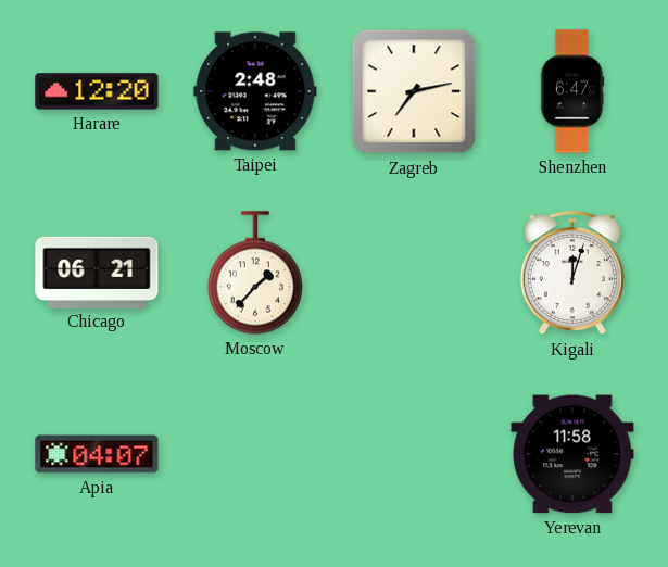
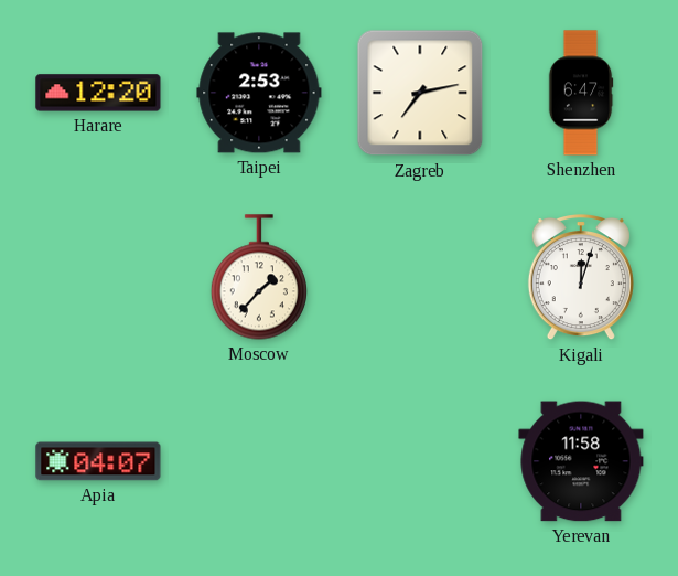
Taipei: 2:48 -> 2:53 (259, 93)
Chicago: 06:21 -> none (97, 272)
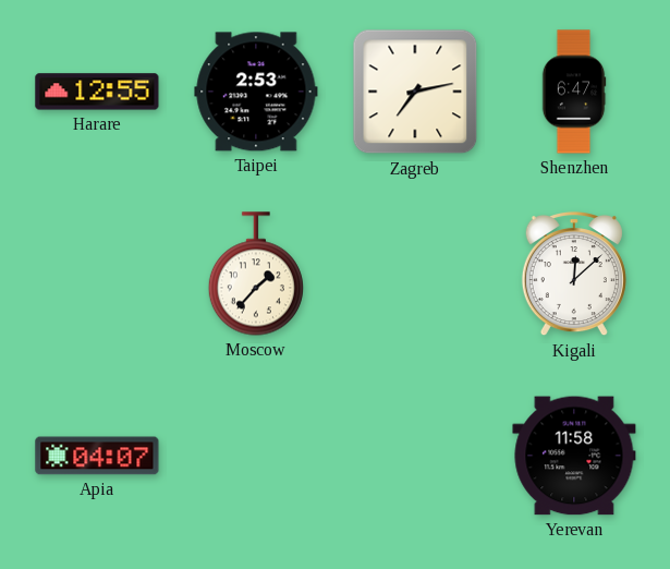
Harare: 12:20 -> 12:55 (97, 92)
Kigali: 12:03 -> 12:08 (574, 275)
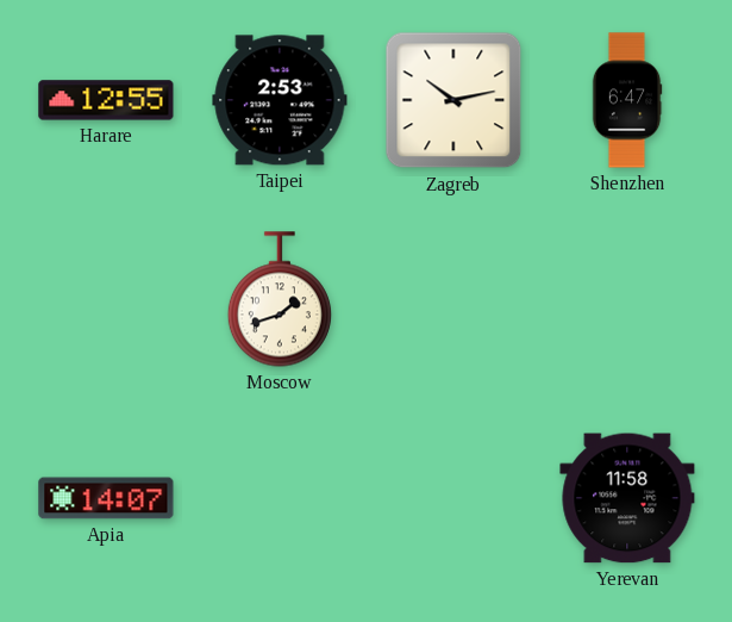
Zagreb: 7:13 -> 10:13 (453, 100)
Moscow: 1:37 -> 1:42 (280, 299)
Kigali: 12:08 -> none (574, 275)
Apia: 04:07 -> 14:07 (106, 498)
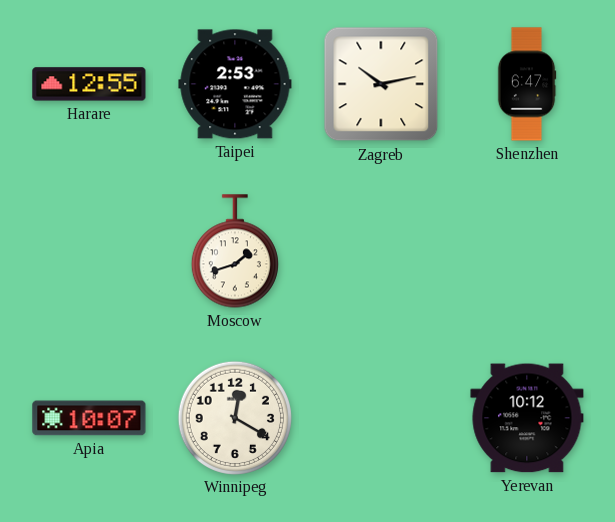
Apia: 14:07 -> 10:07 (89, 418)
Winnipeg: none -> 12:20 (234, 417)
Yerevan: 11:58 -> 10:12 (527, 418)
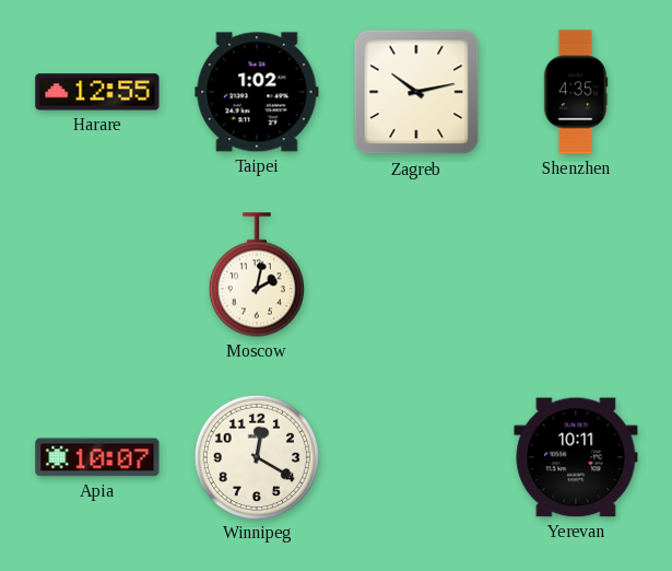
Taipei: 2:53 -> 1:02 (257, 92)
Shenzhen: 6:47 -> 4:35 (576, 92)
Moscow: 1:42 -> 2:02 (257, 275)
Yerevan: 10:12 -> 10:11 (576, 457)
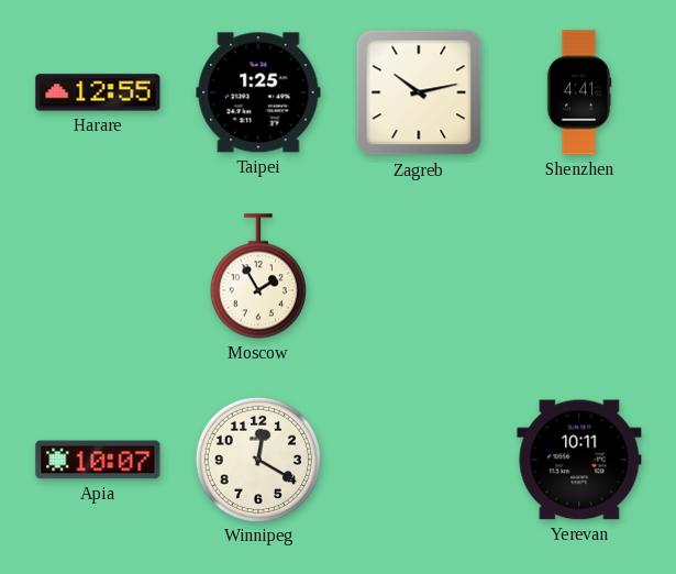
Taipei: 1:02 -> 1:25 (258, 92)
Shenzhen: 4:35 -> 4:41 (579, 92)
Moscow: 2:02 -> 1:55 (258, 276)
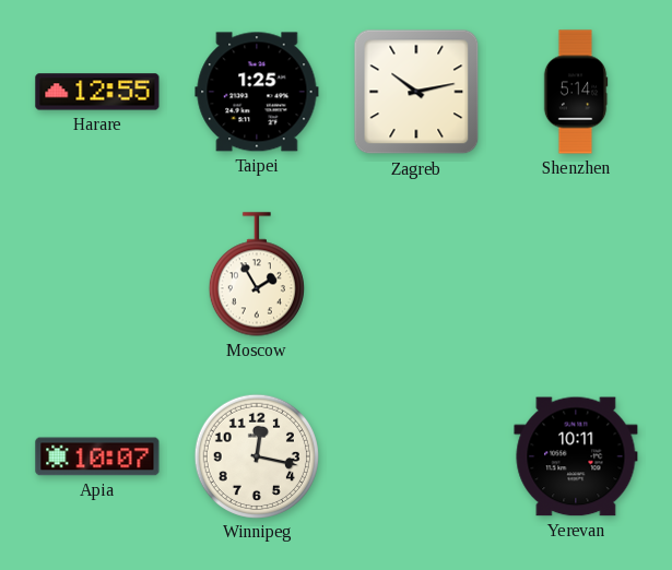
Shenzhen: 4:41 -> 5:14 (576, 92)
Winnipeg: 12:20 -> 12:17 (256, 455)
